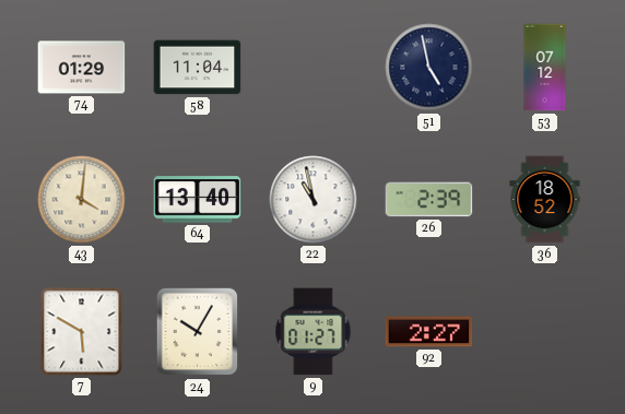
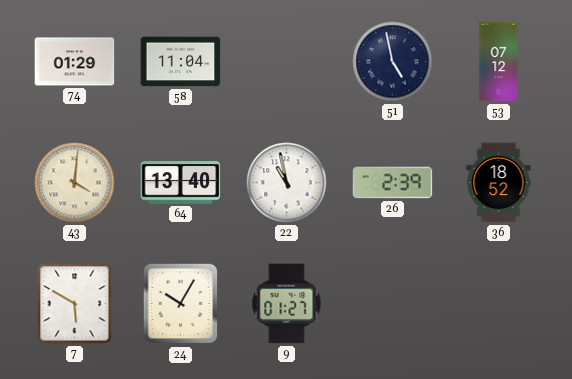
92: 2:27 -> none (429, 332)
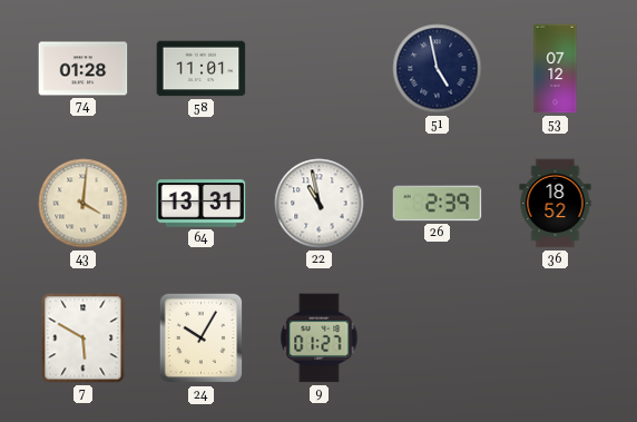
74: 01:29 -> 01:28 (84, 69)
58: 11:04 -> 11:01 (202, 69)
64: 13:40 -> 13:31 (202, 204)
